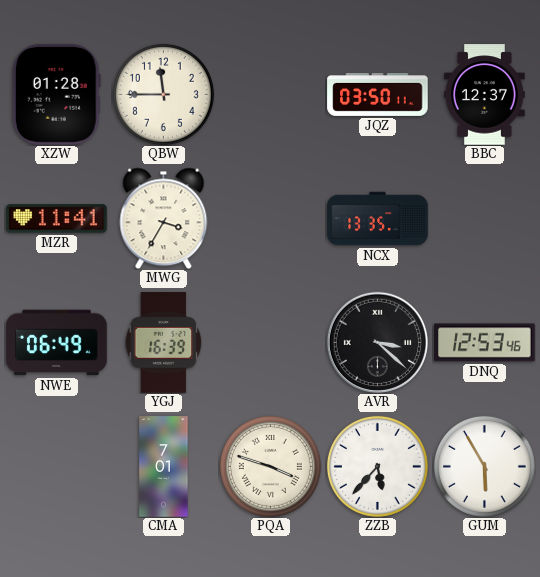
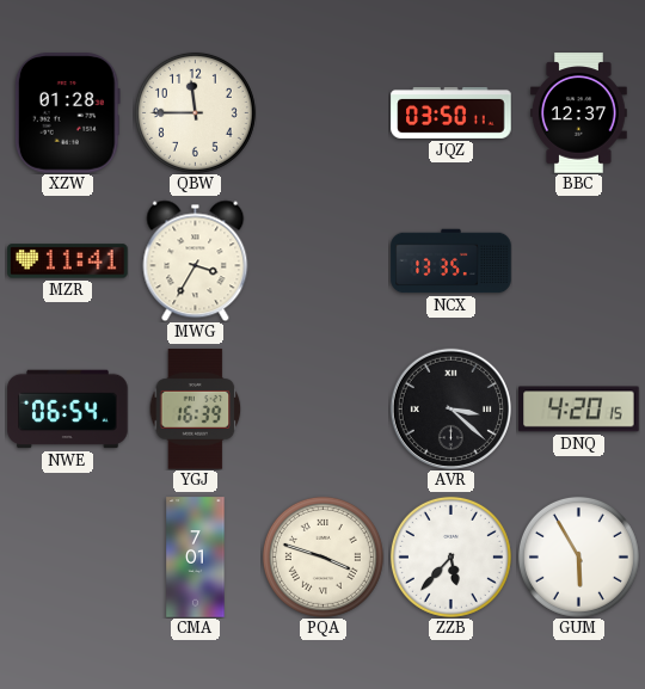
NWE: 06:49 -> 06:54 (68, 410)
DNQ: 12:53 -> 4:20 (579, 410)
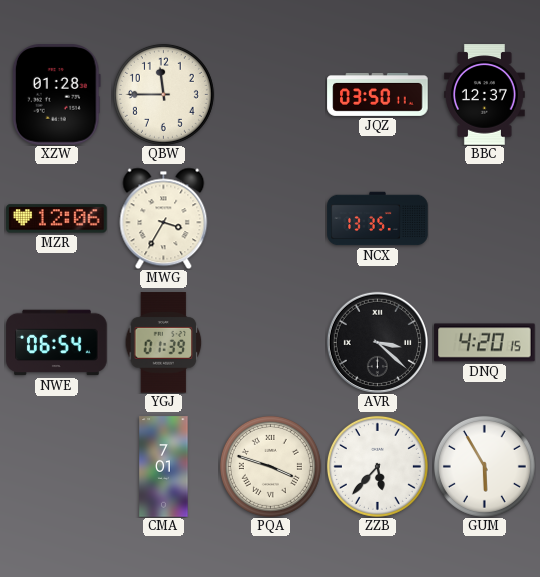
MZR: 11:41 -> 12:06 (57, 219)
YGJ: 16:39 -> 01:39 (164, 343)
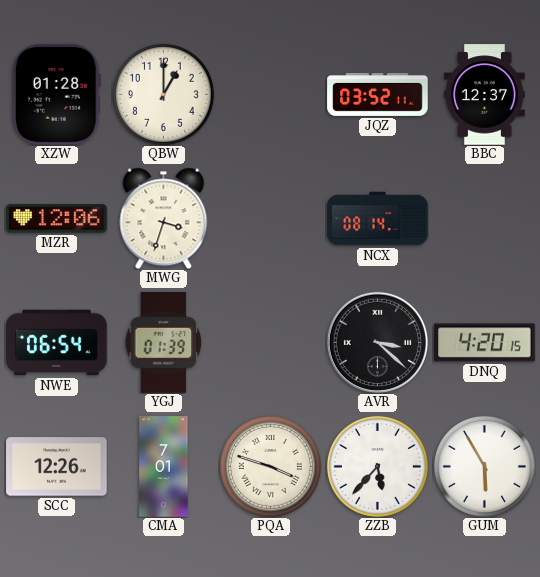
QBW: 11:45 -> 1:00 (163, 94)
JQZ: 03:50 -> 03:52 (378, 94)
MWG: 3:35 -> 3:33 (164, 218)
NCX: 13:35 -> 08:14 (378, 219)
SCC: none -> 12:26 (57, 467)
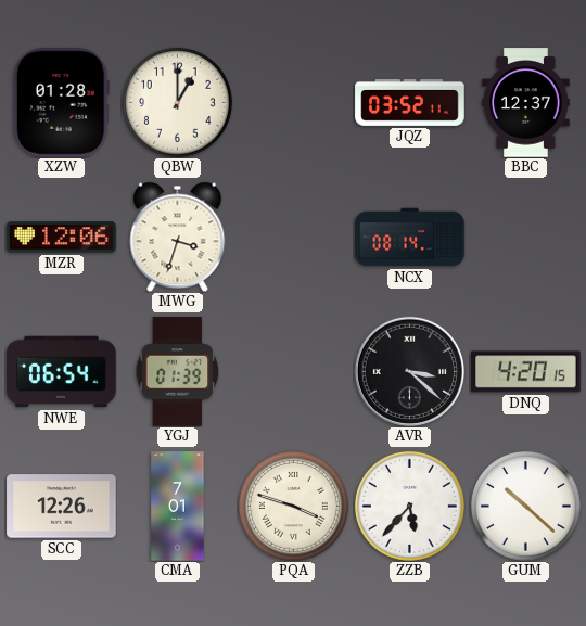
GUM: 5:55 -> 10:22 (525, 506)
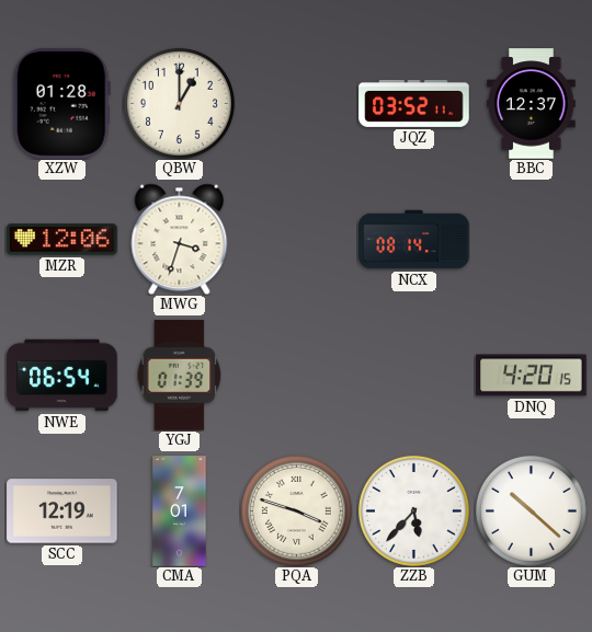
AVR: 3:22 -> none (409, 371)
SCC: 12:26 -> 12:19 (62, 512)
